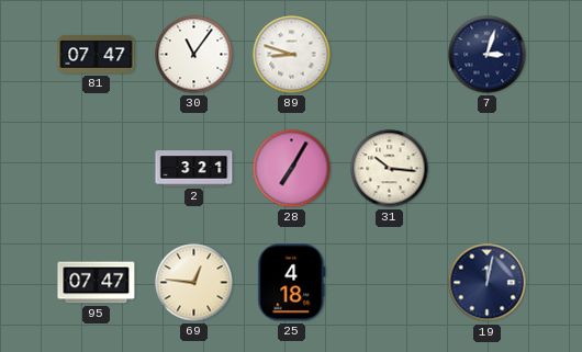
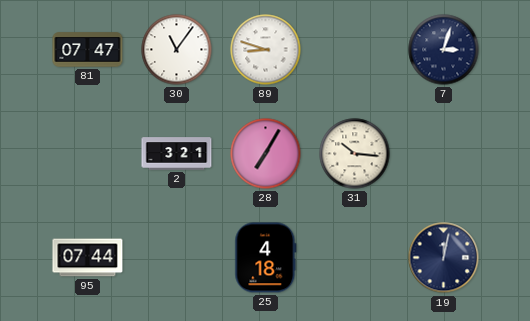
95: 07:47 -> 07:44 (88, 258)
69: 12:46 -> none (194, 283)
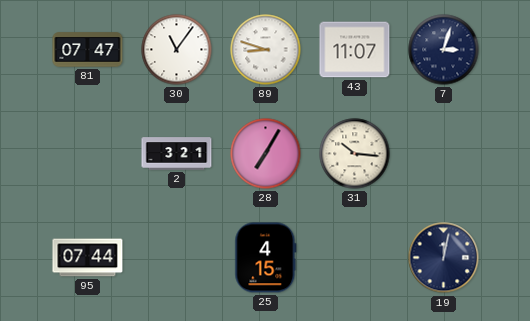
43: none -> 11:07 (355, 50)
25: 4:18 -> 4:15 (266, 258)
